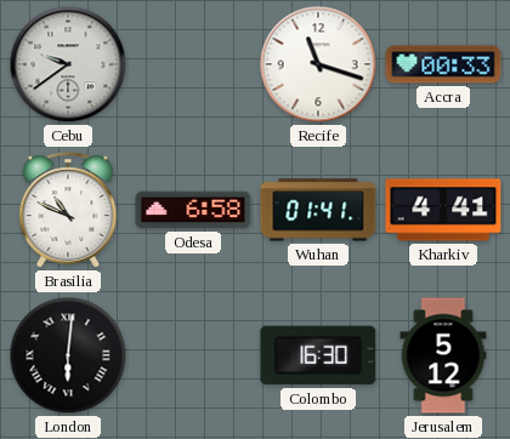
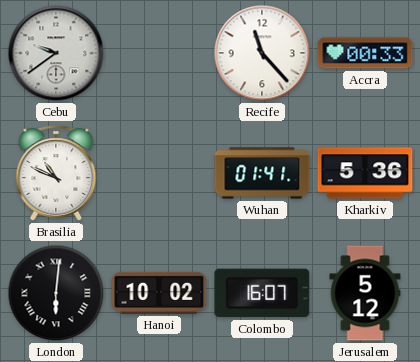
Recife: 11:18 -> 11:23 (262, 53)
Odesa: 6:58 -> none (193, 210)
Kharkiv: 4:41 -> 5:36 (365, 173)
Hanoi: none -> 10:02 (159, 293)
Colombo: 16:30 -> 16:07 (262, 293)
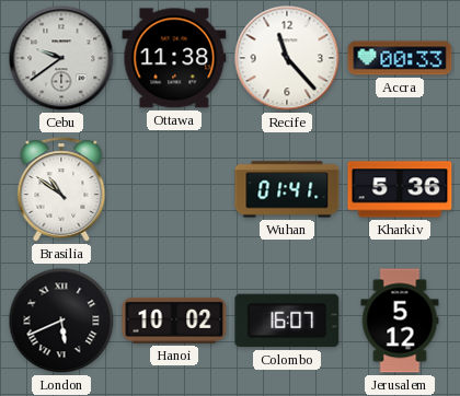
Ottawa: none -> 11:38 (174, 58)
Brasilia: 10:49 -> 10:51 (61, 189)
London: 6:01 -> 5:41 (61, 321)
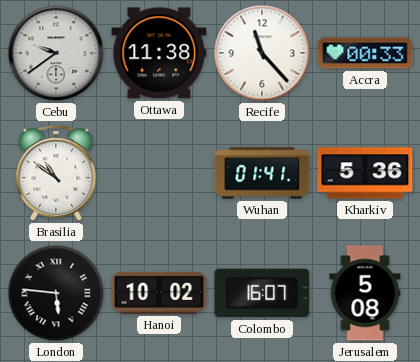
London: 5:41 -> 5:46 (56, 293)
Jerusalem: 5:12 -> 5:08 (365, 293)
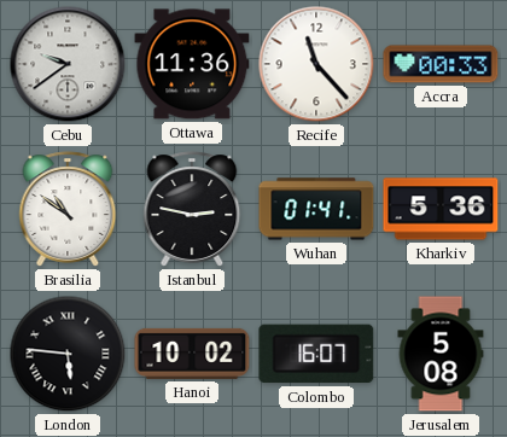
Ottawa: 11:38 -> 11:36 (192, 64)
Istanbul: none -> 2:47 (192, 209)
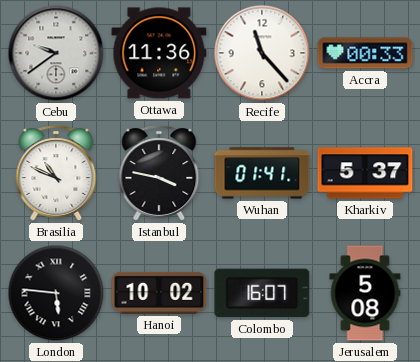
Brasilia: 10:51 -> 10:49 (56, 173)
Istanbul: 2:47 -> 3:47 (159, 173)
Kharkiv: 5:36 -> 5:37 (365, 173)
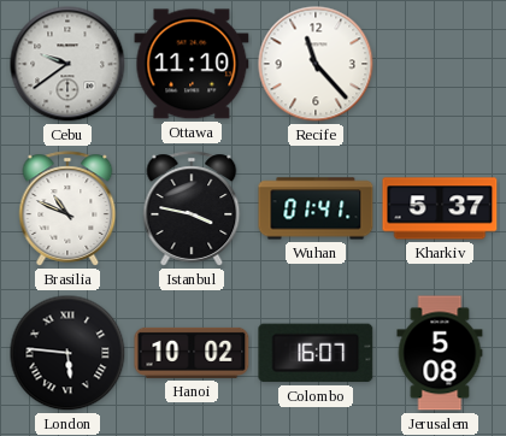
Ottawa: 11:36 -> 11:10 (192, 64)
Accra: 00:33 -> none (365, 53)
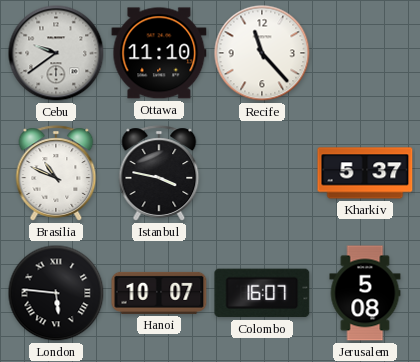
Wuhan: 01:41 -> none (316, 208)
Hanoi: 10:02 -> 10:07 (159, 293)
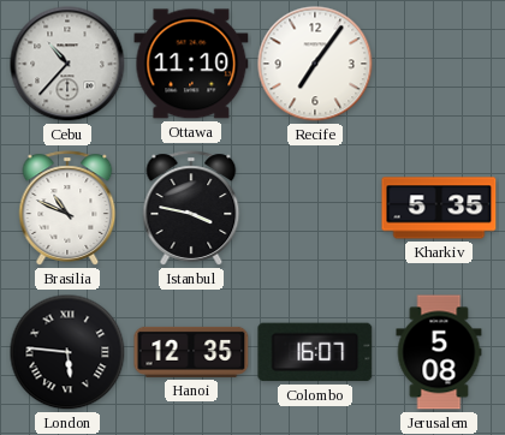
Cebu: 9:39 -> 10:37 (67, 64)
Recife: 11:23 -> 7:06 (315, 64)
Kharkiv: 5:37 -> 5:35 (439, 208)
Hanoi: 10:07 -> 12:35 (191, 352)
